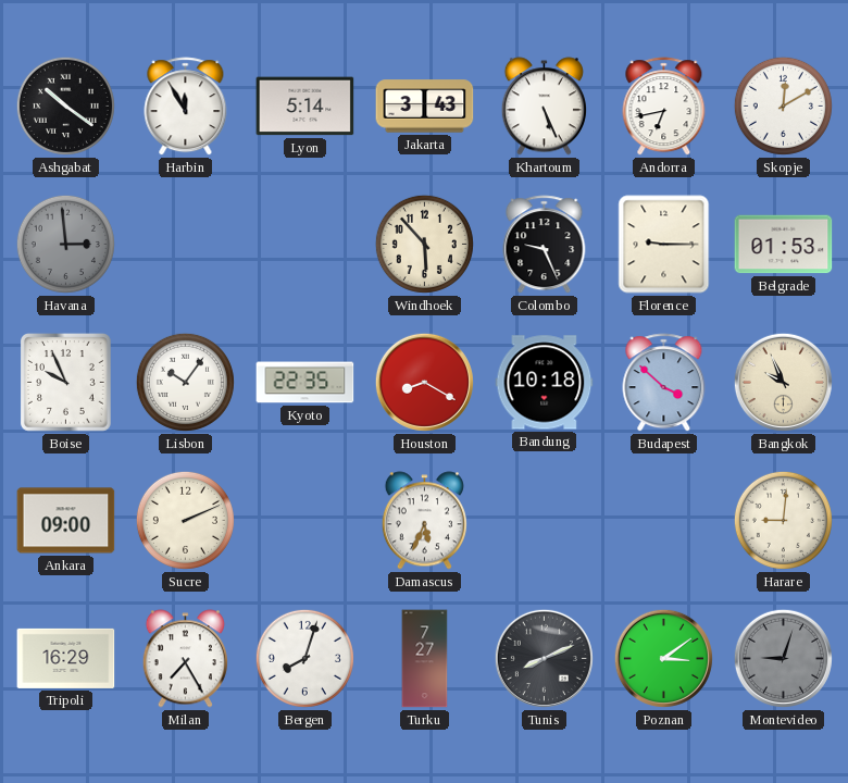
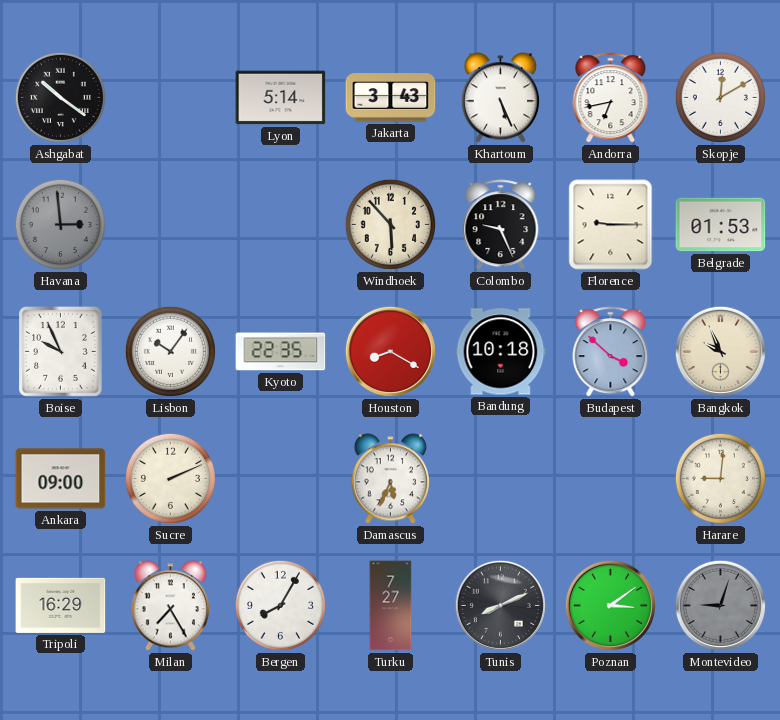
Harbin: 11:55 -> none (186, 107)
Bergen: 8:03 -> 8:05 (280, 605)
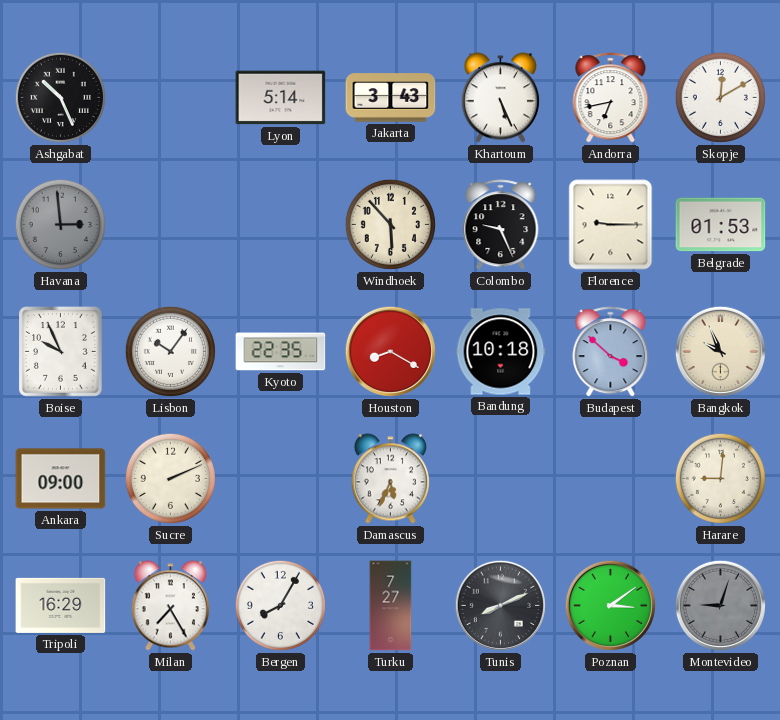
Ashgabat: 10:21 -> 10:26 (60, 97)
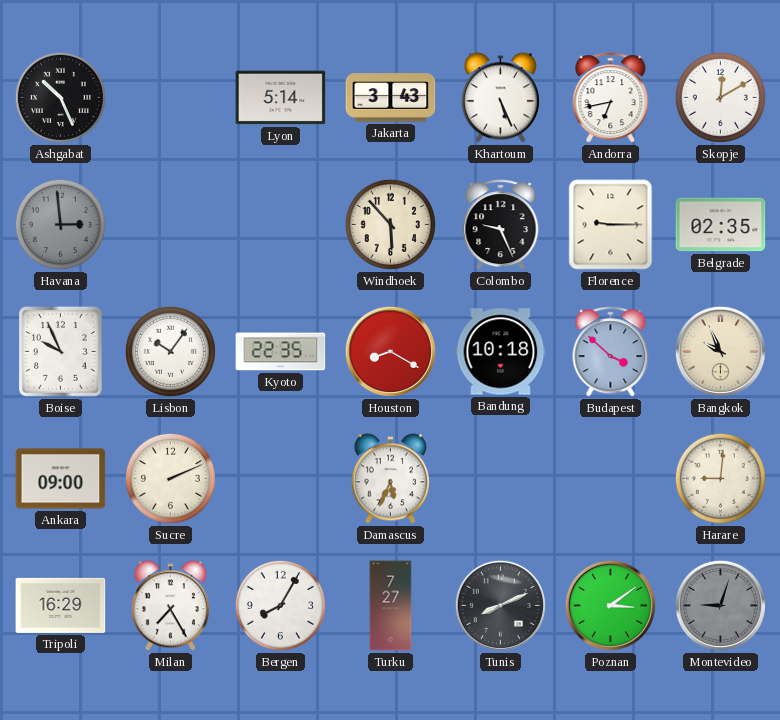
Belgrade: 01:53 -> 02:35 (721, 225)
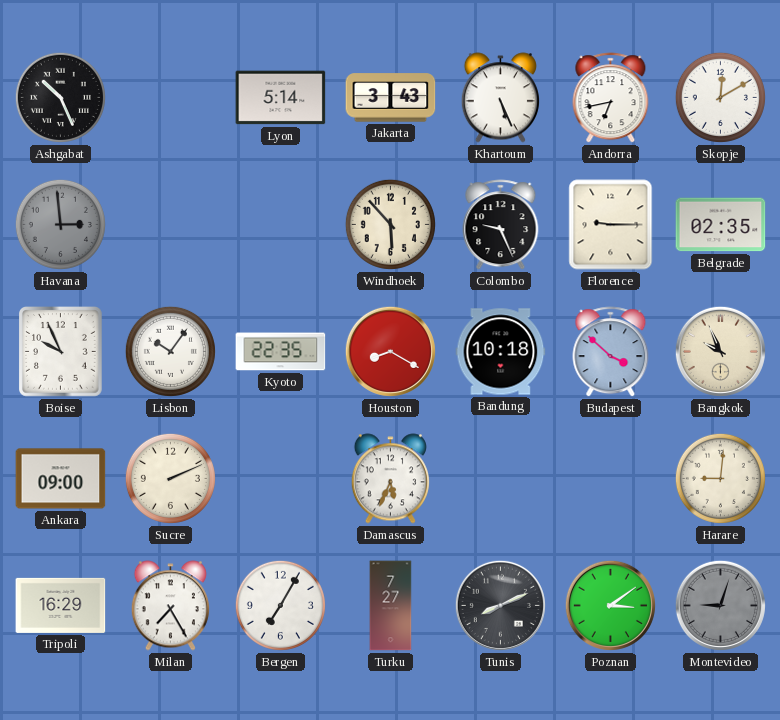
Bergen: 8:05 -> 7:05 (280, 605)
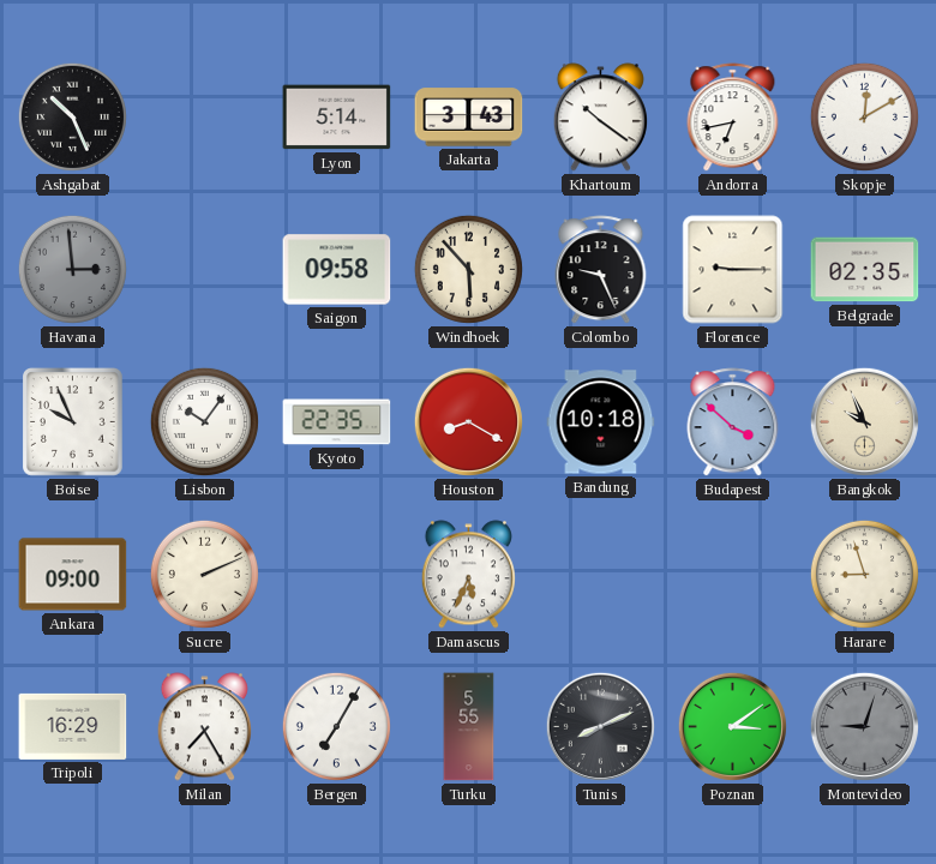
Khartoum: 5:26 -> 10:21 (600, 118)
Saigon: none -> 09:58 (337, 270)
Harare: 9:01 -> 8:57 (864, 574)
Turku: 7:27 -> 5:55 (469, 727)
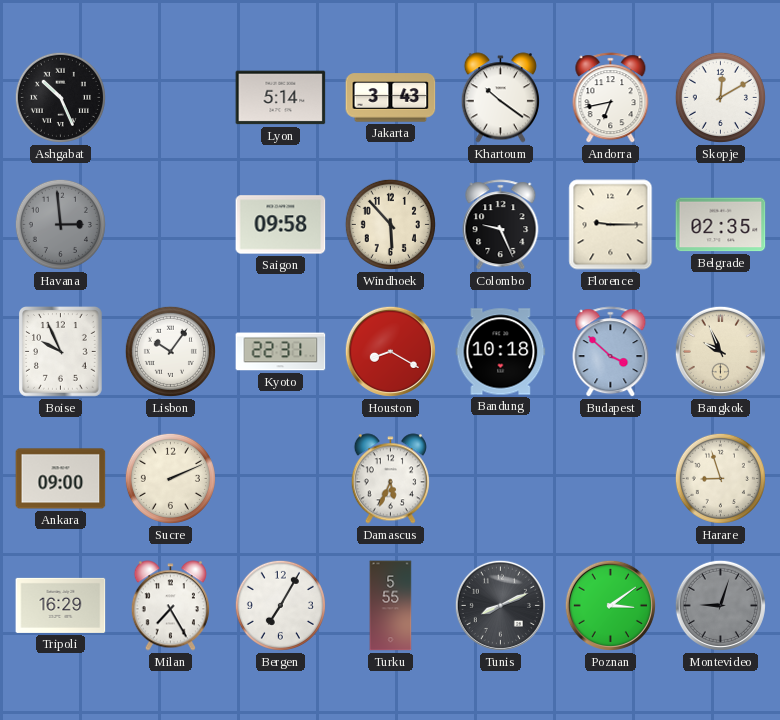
Kyoto: 22:35 -> 22:31 (281, 352)
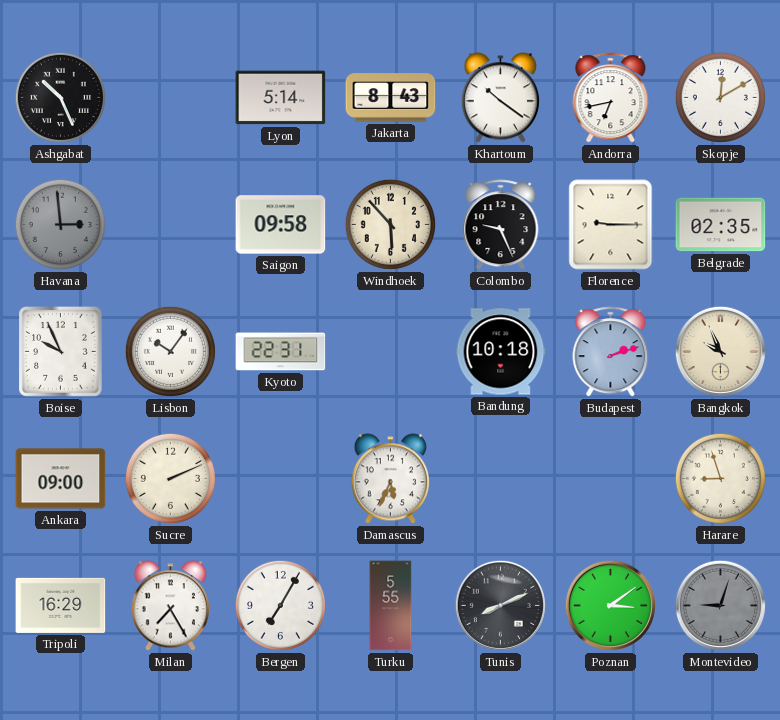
Jakarta: 3:43 -> 8:43 (391, 98)
Houston: 8:20 -> none (390, 351)
Budapest: 3:52 -> 2:12 (611, 352)
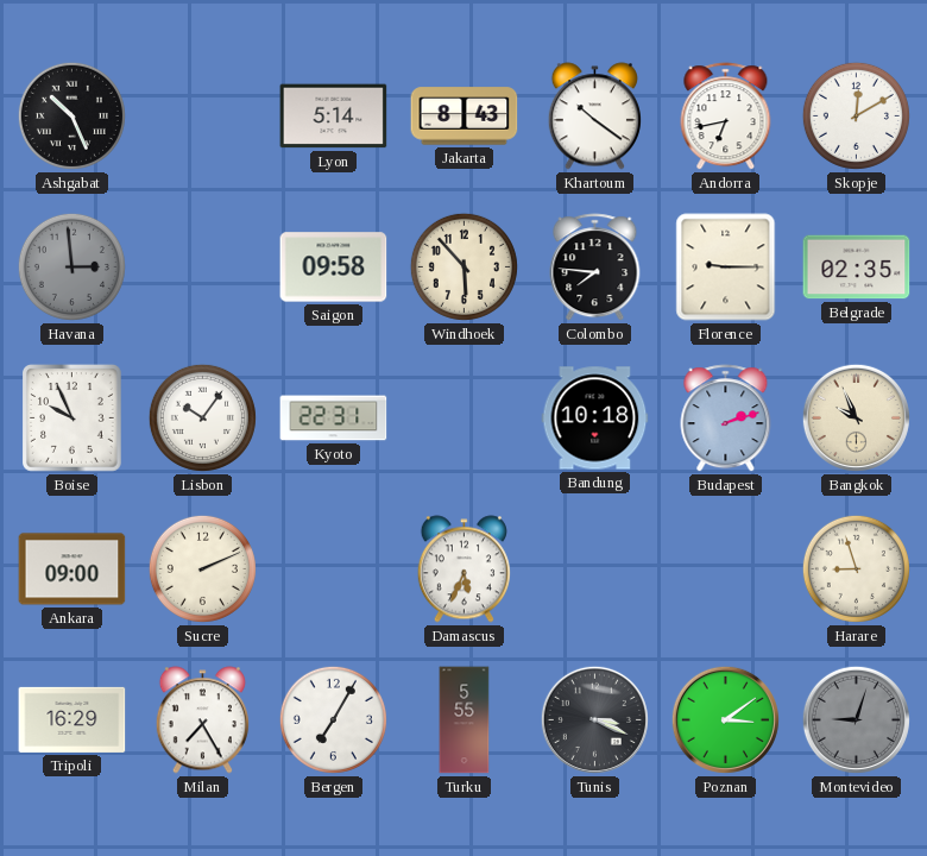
Colombo: 9:26 -> 7:46 (595, 267)
Tunis: 8:11 -> 3:19 (594, 719)
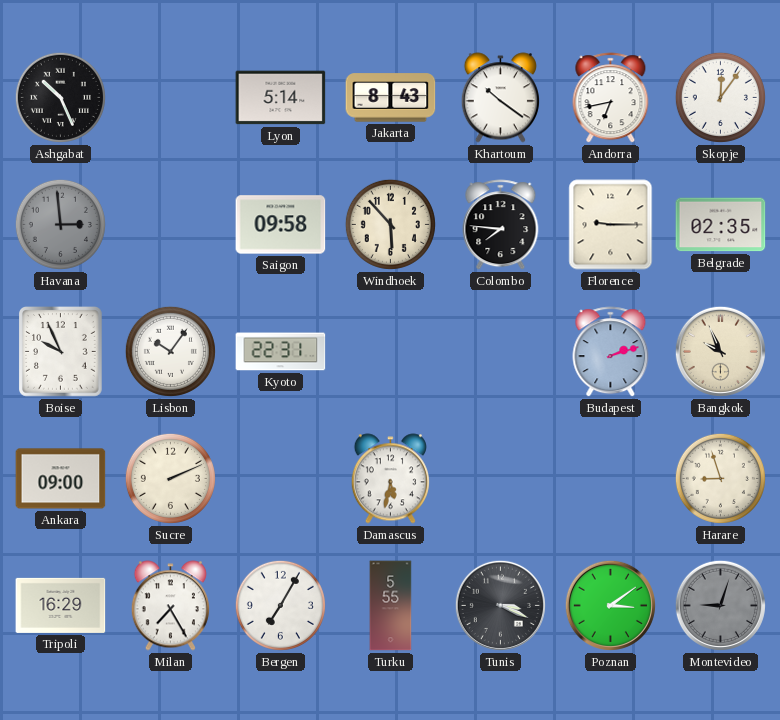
Skopje: 12:10 -> 12:06 (720, 97)
Bandung: 10:18 -> none (595, 418)
Damascus: 5:34 -> 5:32 (390, 479)
